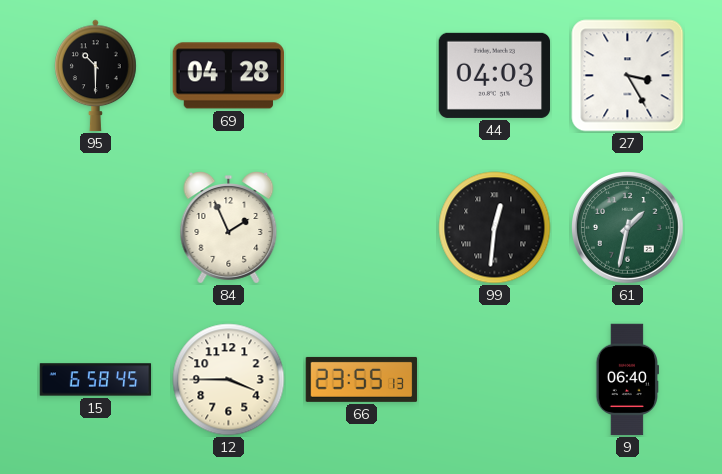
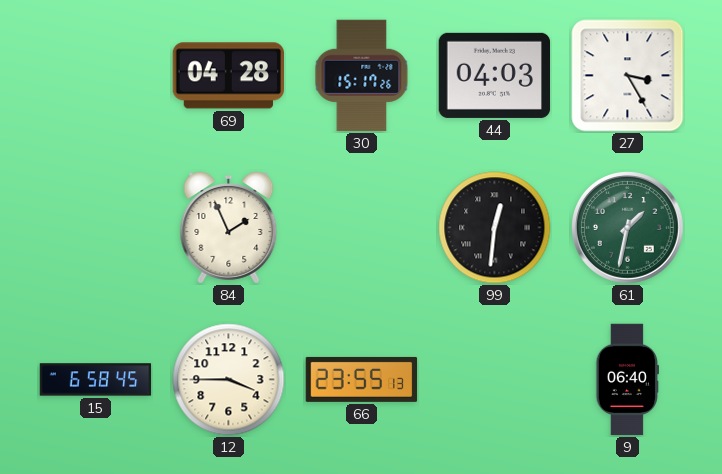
95: 10:30 -> none (96, 76)
30: none -> 15:17 (362, 76)
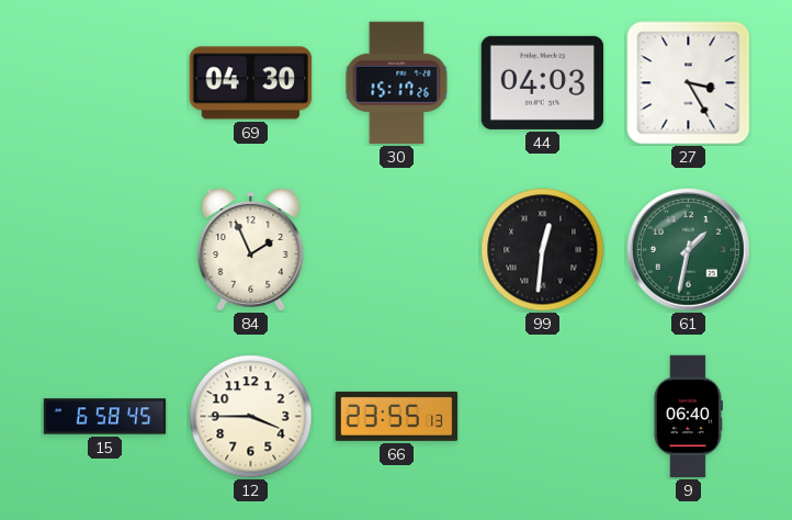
69: 04:28 -> 04:30 (251, 83)
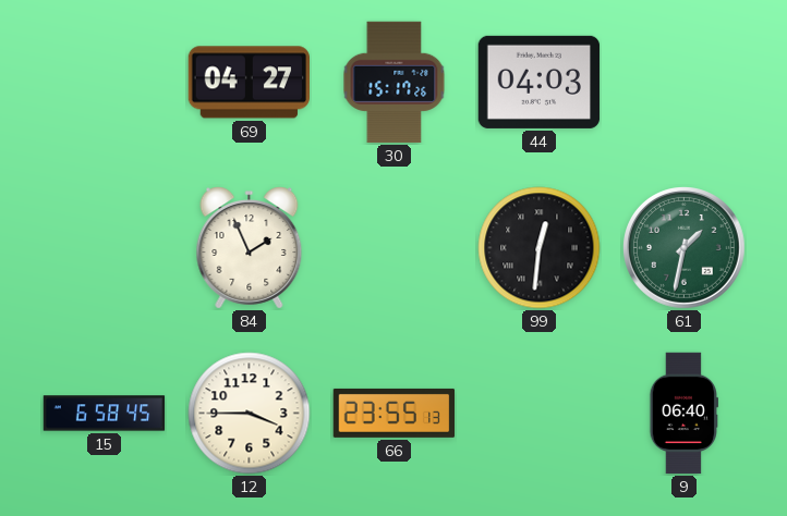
69: 04:30 -> 04:27 (250, 83)
27: 3:25 -> none (689, 83)
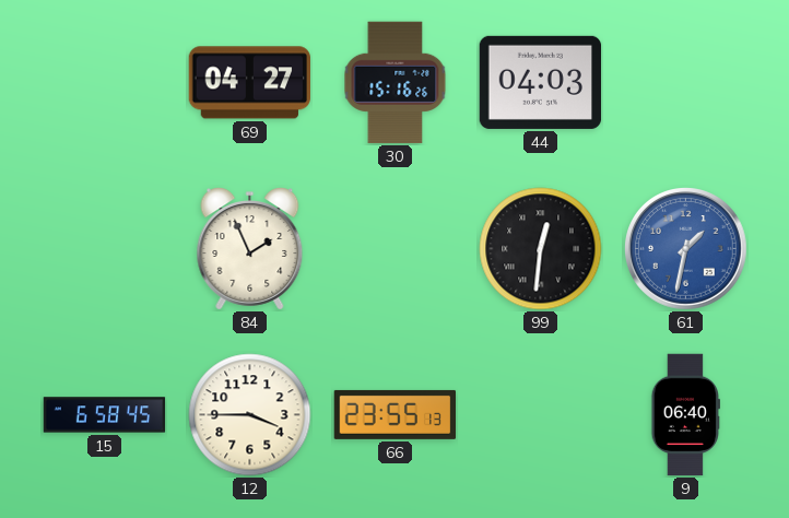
30: 15:17 -> 15:16 (396, 83)
61 dial: green -> blue (686, 249)
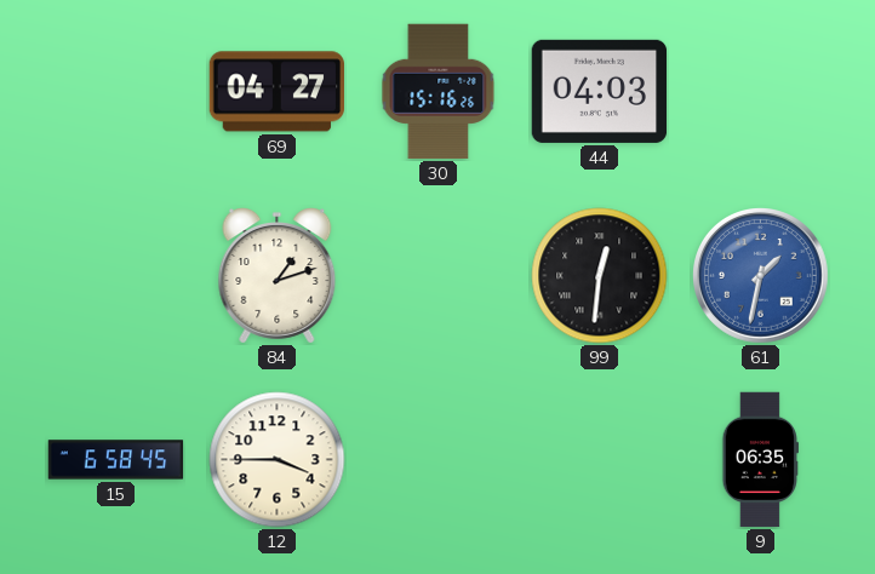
84: 1:56 -> 1:12 (278, 276)
66: 23:55 -> none (396, 414)
9: 06:40 -> 06:35 (760, 460)
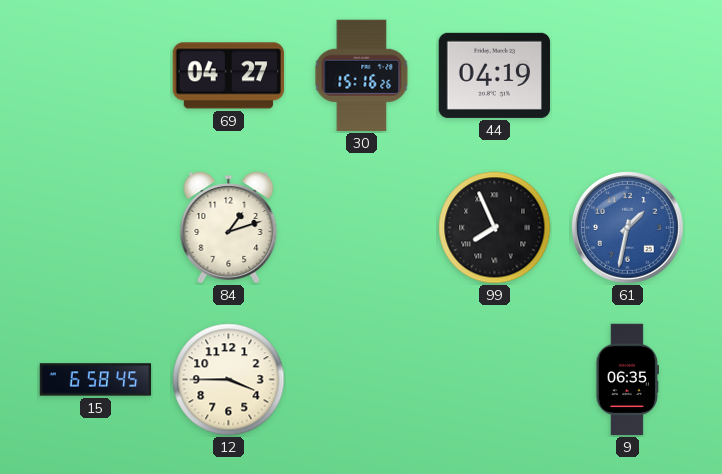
44: 04:03 -> 04:19 (495, 75)
99: 12:31 -> 7:56 (495, 228)
